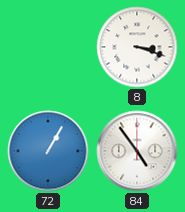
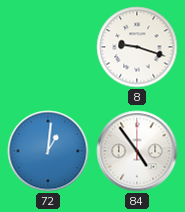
8: 3:18 -> 9:18 (137, 47)
72: 1:05 -> 1:01 (48, 151)
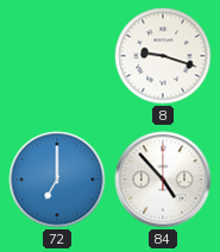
72: 1:01 -> 7:00 (57, 179)
84: 4:54 -> 4:53 (163, 179)
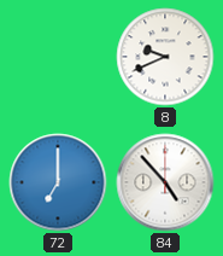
8: 9:18 -> 9:41 (165, 57)
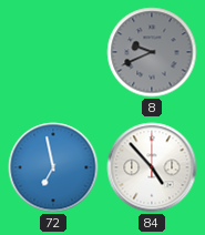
8 dial: white -> grey (152, 52)
72: 7:00 -> 6:58 (53, 167)
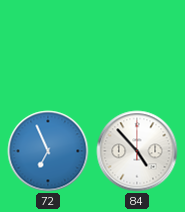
8: 9:41 -> none (152, 52)
72: 6:58 -> 6:56 (48, 151)
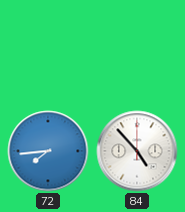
72: 6:56 -> 7:44 (48, 151)
